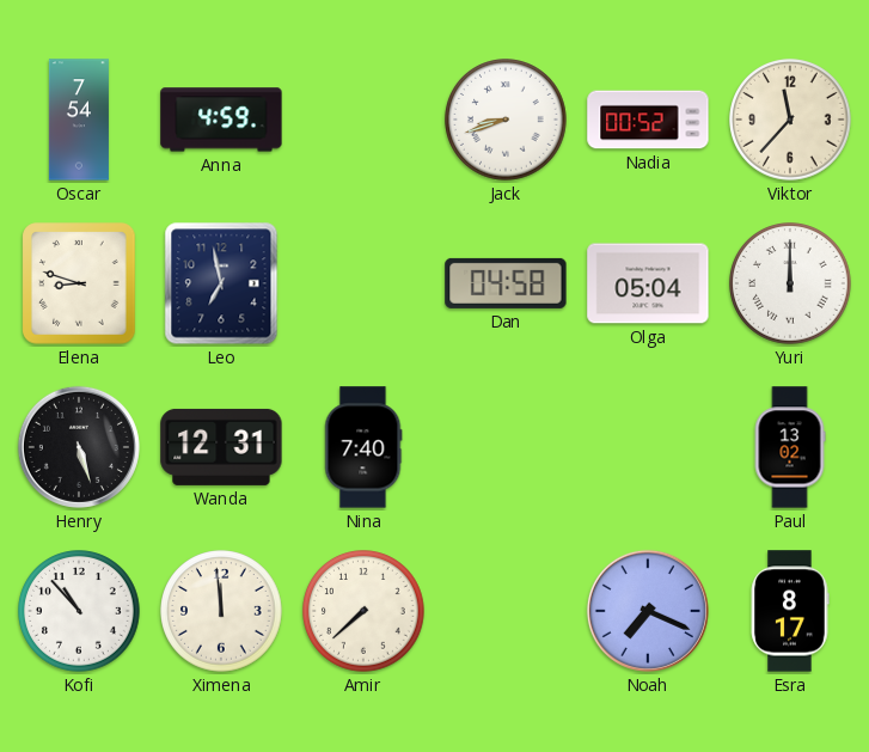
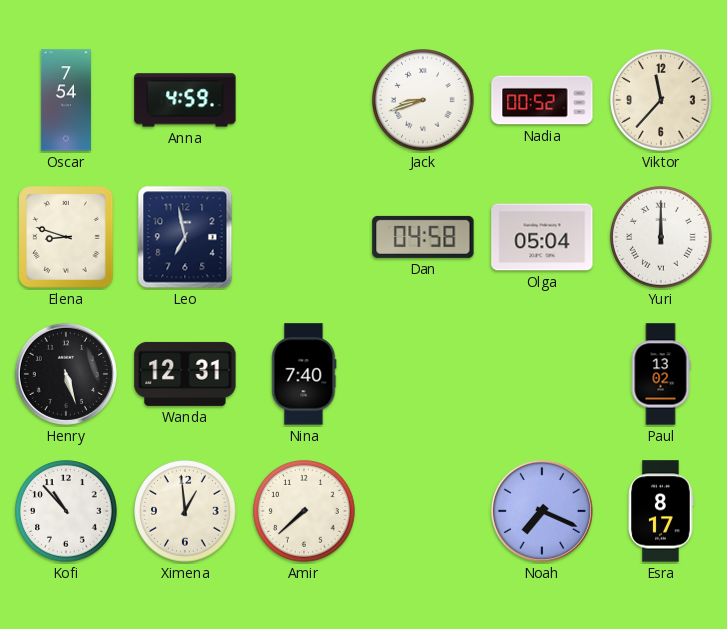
Ximena: 11:59 -> 12:59 (185, 511)
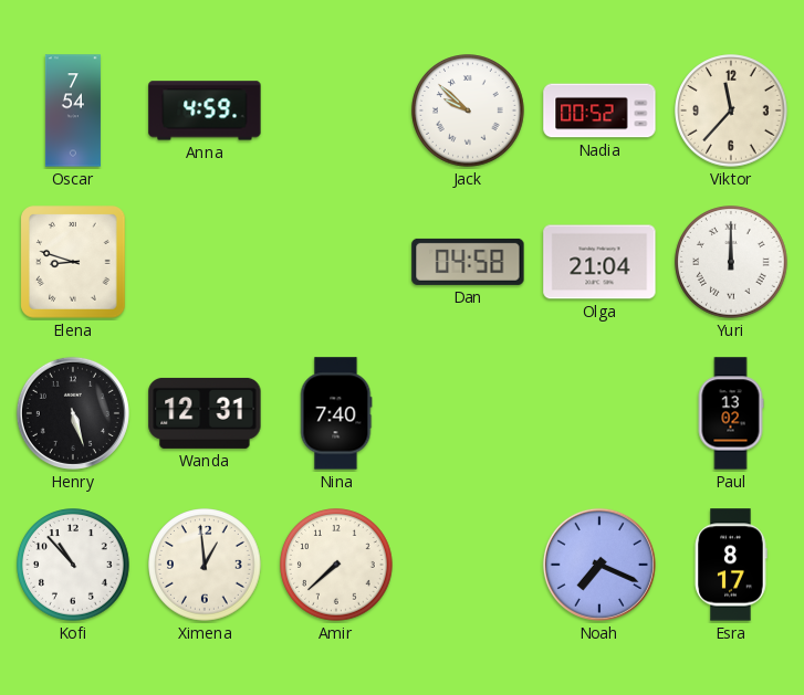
Jack: 8:42 -> 9:52 (468, 110)
Leo: 6:58 -> none (185, 237)
Olga: 05:04 -> 21:04 (599, 262)
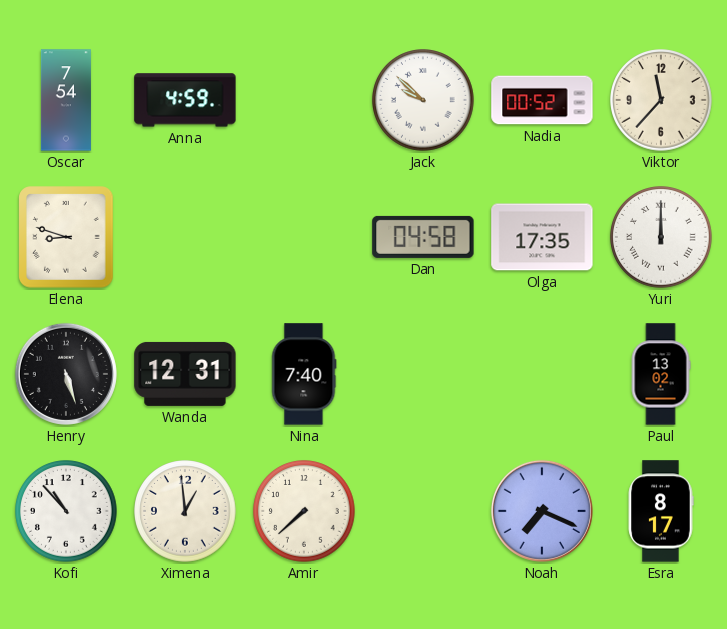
Olga: 21:04 -> 17:35 (542, 237)
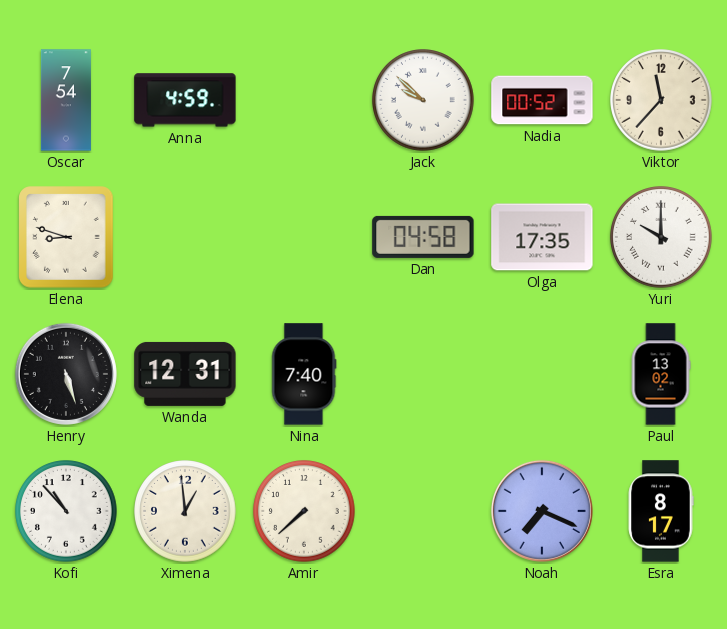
Yuri: 12:00 -> 10:00 (661, 237)
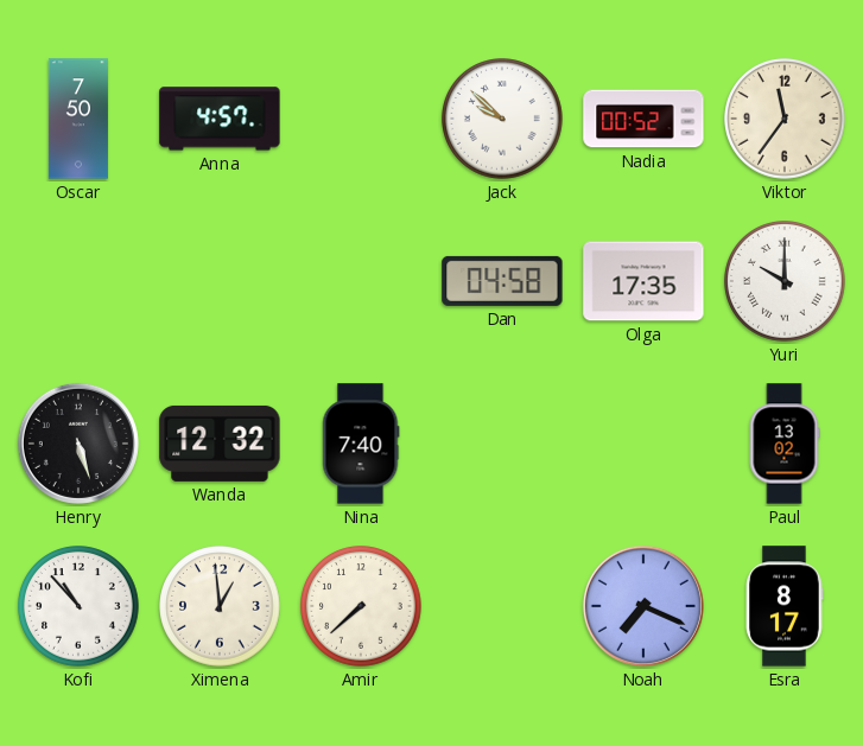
Oscar: 7:54 -> 7:50 (78, 119)
Anna: 4:59 -> 4:57 (220, 119)
Viktor: 11:37 -> 11:36 (785, 119)
Elena: 8:48 -> none (66, 237)
Wanda: 12:31 -> 12:32 (220, 444)
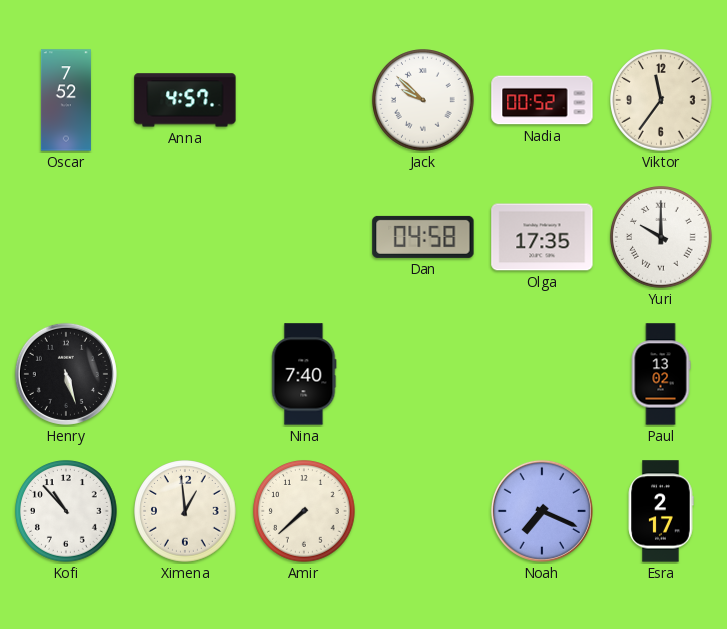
Oscar: 7:50 -> 7:52 (66, 100)
Wanda: 12:32 -> none (220, 444)
Esra: 8:17 -> 2:17 (661, 511)
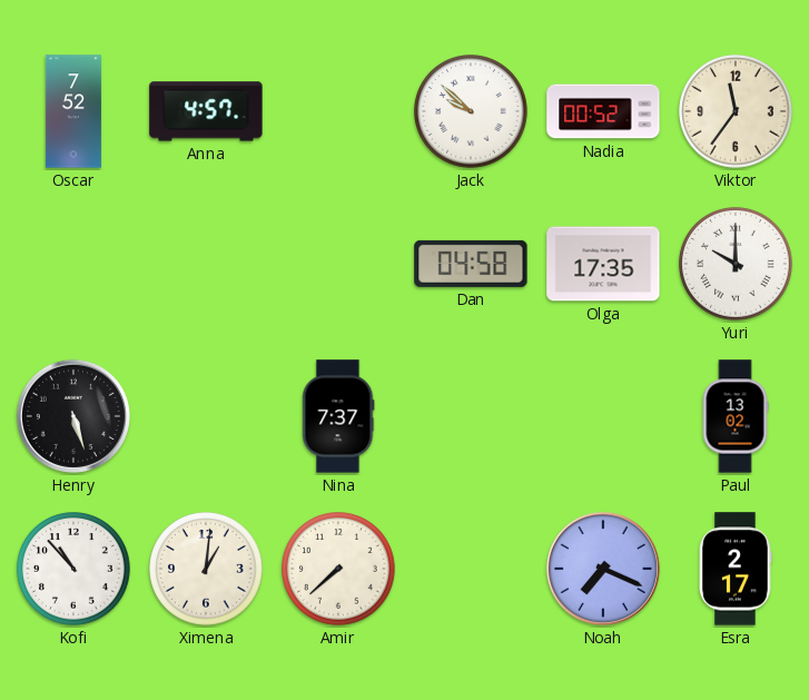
Nina: 7:40 -> 7:37 (338, 416)
Ximena: 12:59 -> 1:01 (206, 569)
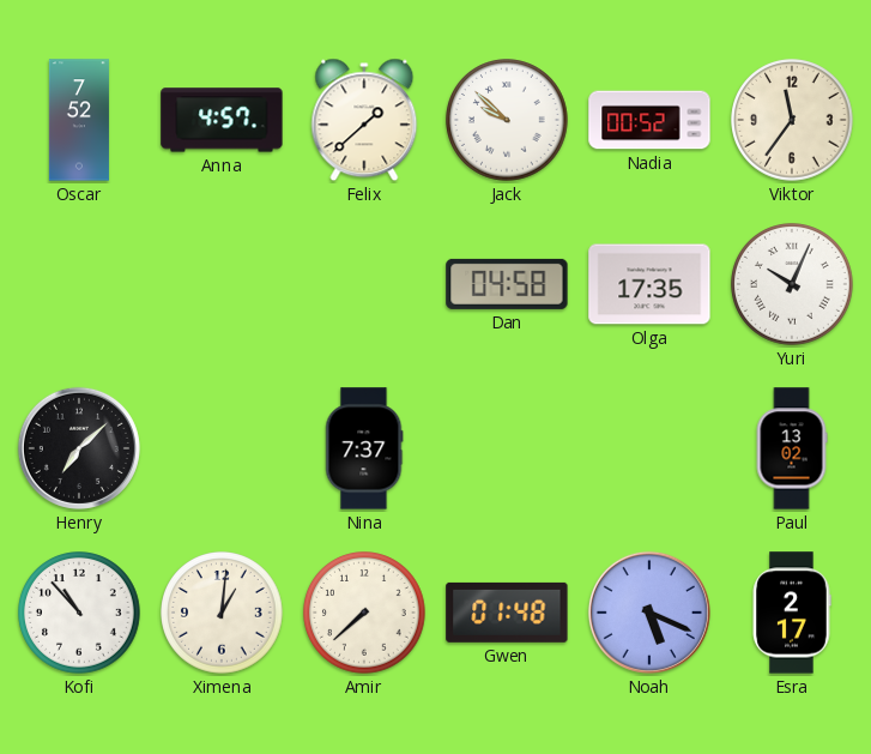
Felix: none -> 1:38 (364, 120)
Yuri: 10:00 -> 10:04 (792, 284)
Henry: 5:27 -> 7:08 (79, 448)
Gwen: none -> 01:48 (507, 613)
Noah: 7:19 -> 5:19 (649, 613)
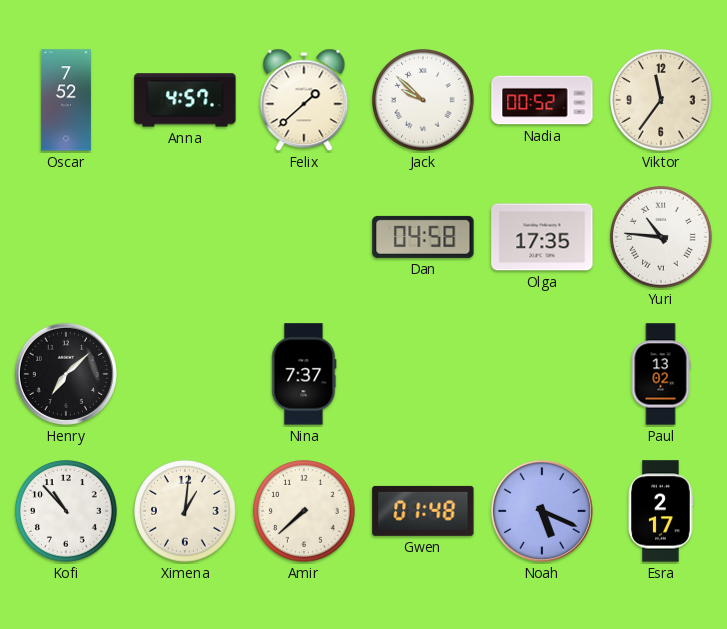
Yuri: 10:04 -> 10:46 (661, 237)
